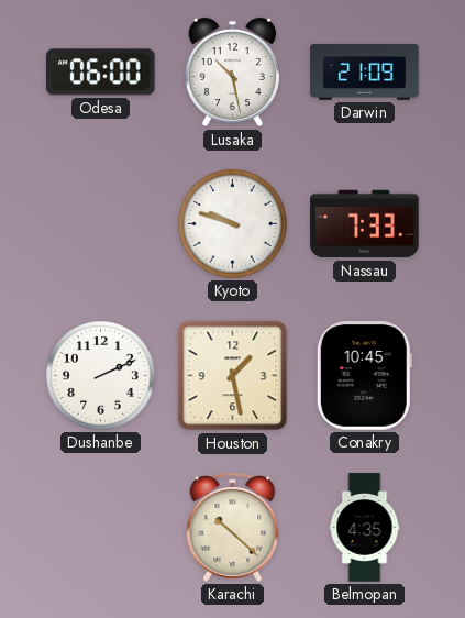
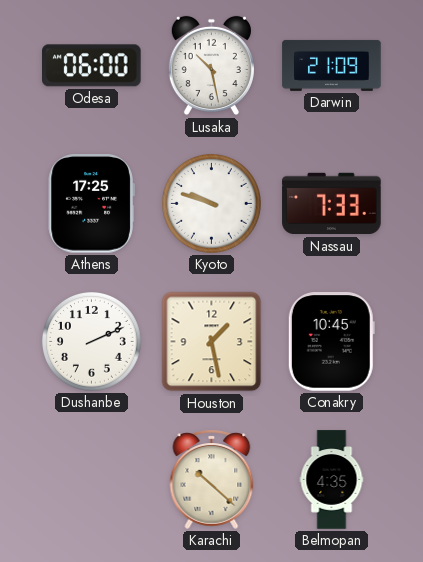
Athens: none -> 17:25 (91, 204)
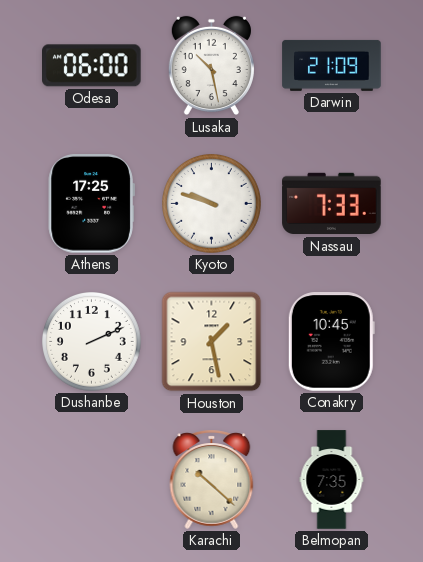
Belmopan: 4:35 -> 7:35 (332, 480)
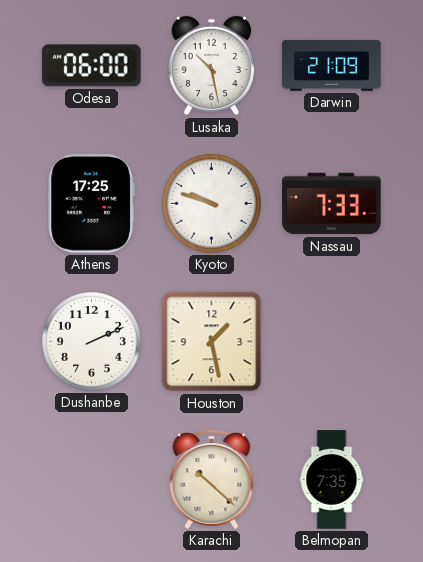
Conakry: 10:45 -> none (331, 342)
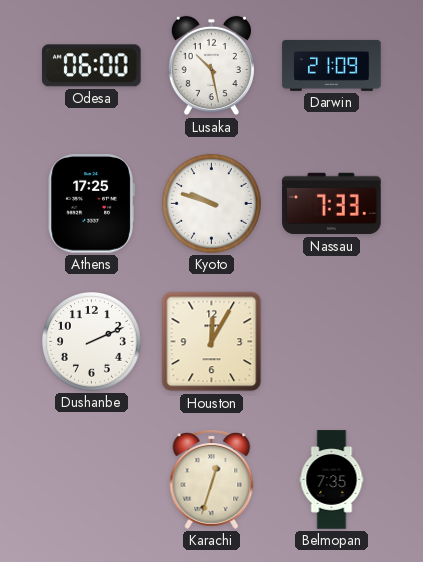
Houston: 1:28 -> 12:05 (212, 342)
Karachi: 10:22 -> 12:33 (212, 479)
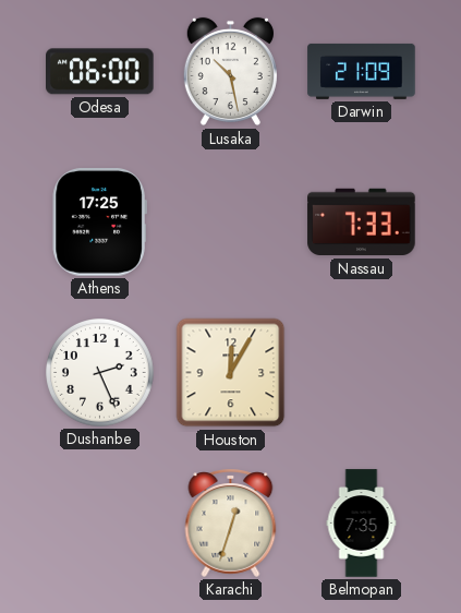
Kyoto: 9:48 -> none (212, 204)
Dushanbe: 2:11 -> 2:26 (100, 373)
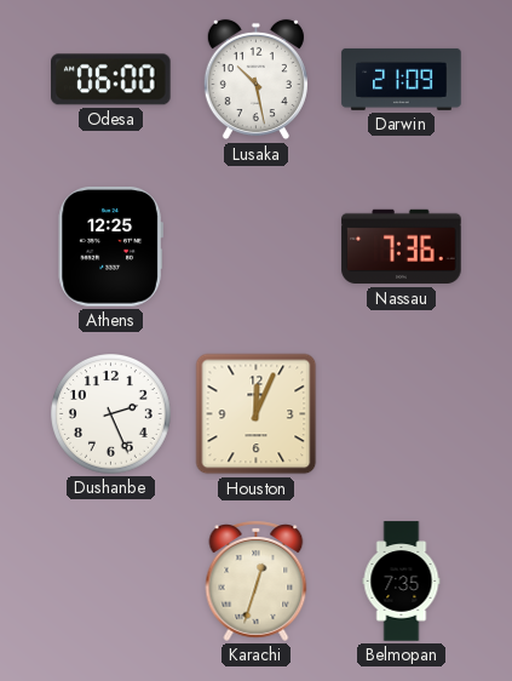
Athens: 17:25 -> 12:25 (110, 247)
Nassau: 7:33 -> 7:36 (402, 247)
Houston: 12:05 -> 12:04 (257, 414)
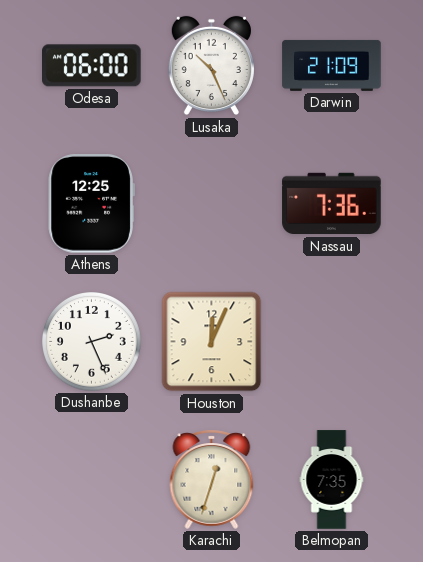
Lusaka: 10:28 -> 10:26 (211, 66)
